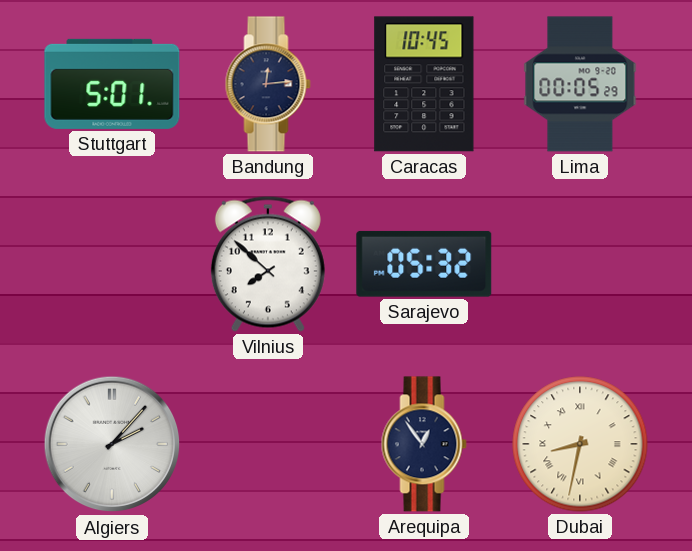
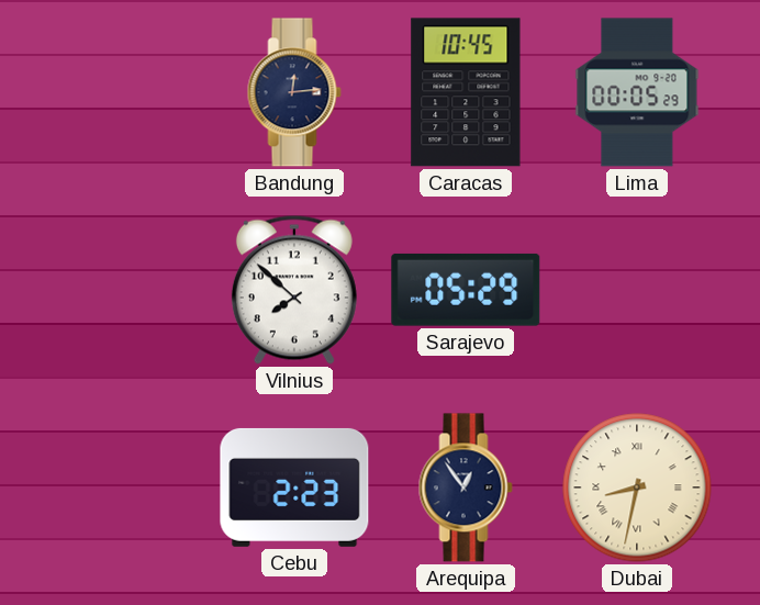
Stuttgart: 5:01 -> none (112, 84)
Sarajevo: 05:32 -> 05:29 (466, 290)
Algiers: 2:07 -> none (112, 444)
Cebu: none -> 2:23 (294, 488)
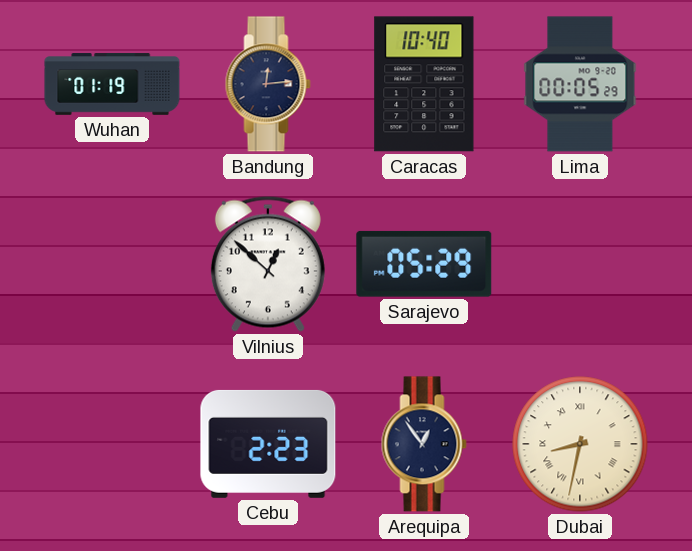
Wuhan: none -> 01:19 (112, 84)
Caracas: 10:45 -> 10:40 (424, 84)
Vilnius: 7:52 -> 12:52 (268, 264)
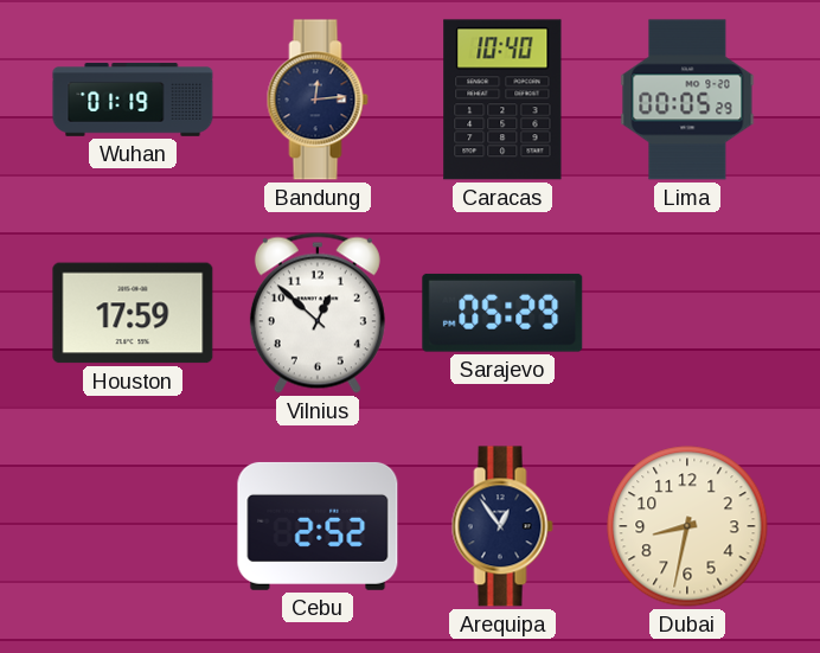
Houston: none -> 17:59 (133, 313)
Cebu: 2:23 -> 2:52 (318, 526)
Dubai numerals: Roman -> Arabic (687, 526)
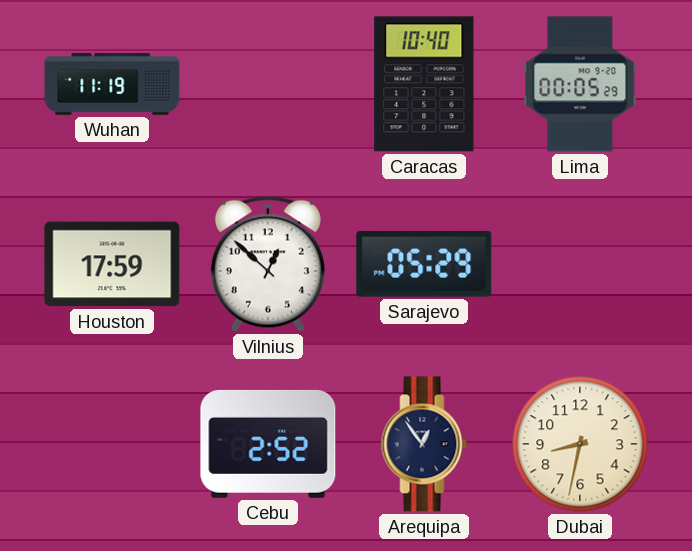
Wuhan: 01:19 -> 11:19 (112, 84)
Bandung: 12:14 -> none (318, 100)
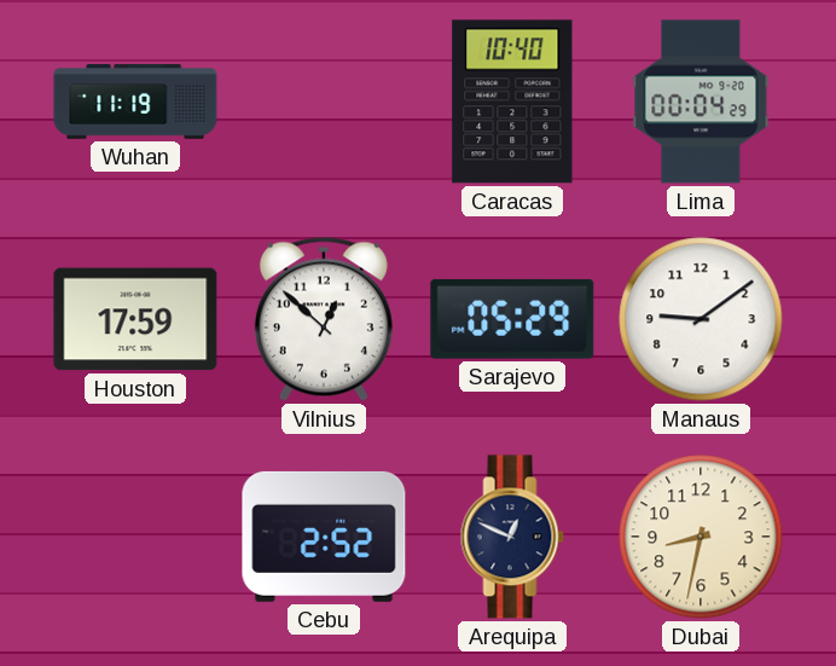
Lima: 00:05 -> 00:04 (701, 102)
Manaus: none -> 9:09 (701, 319)
Arequipa: 12:54 -> 12:49 (512, 537)
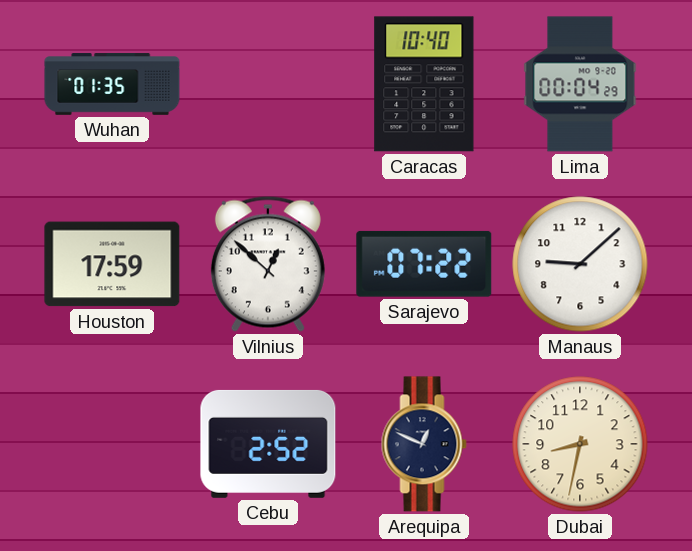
Wuhan: 11:19 -> 01:35 (112, 84)
Sarajevo: 05:29 -> 07:22 (424, 264)
Manaus: 9:09 -> 9:08 (580, 264)
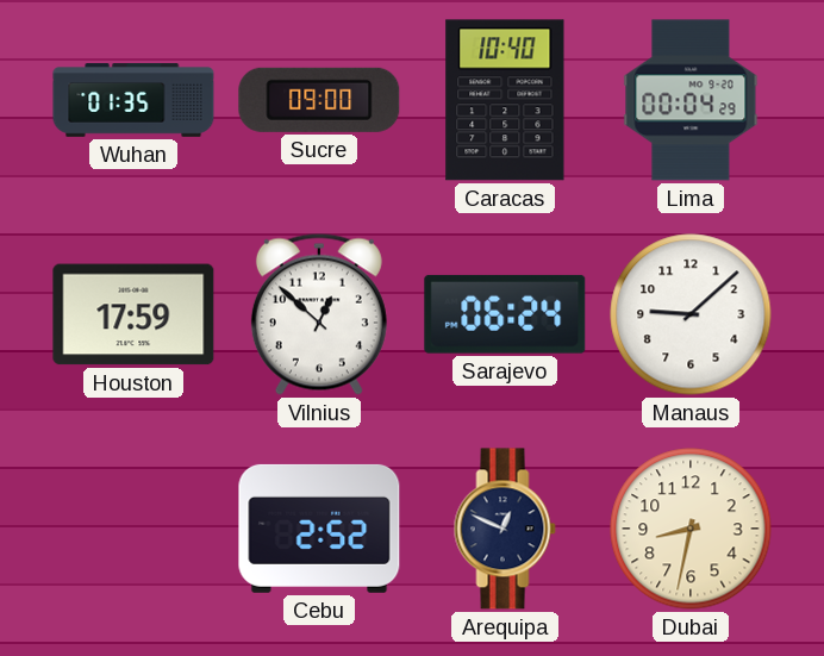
Sucre: none -> 09:00 (319, 100)
Sarajevo: 07:22 -> 06:24 (505, 314)
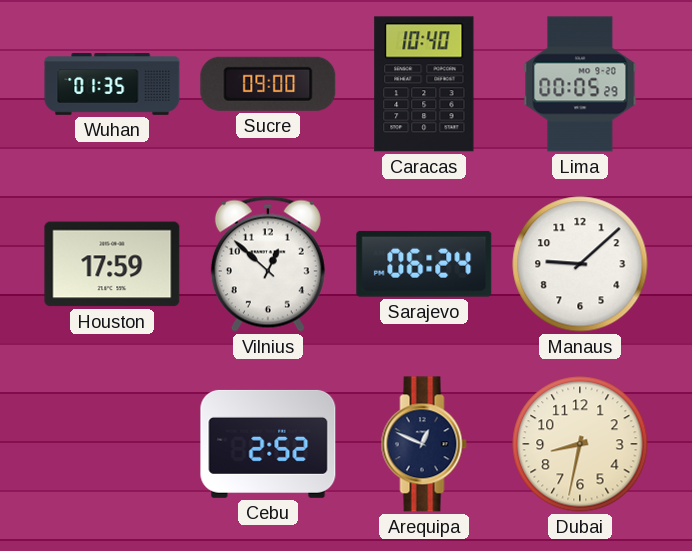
Lima: 00:04 -> 00:05 (580, 84)
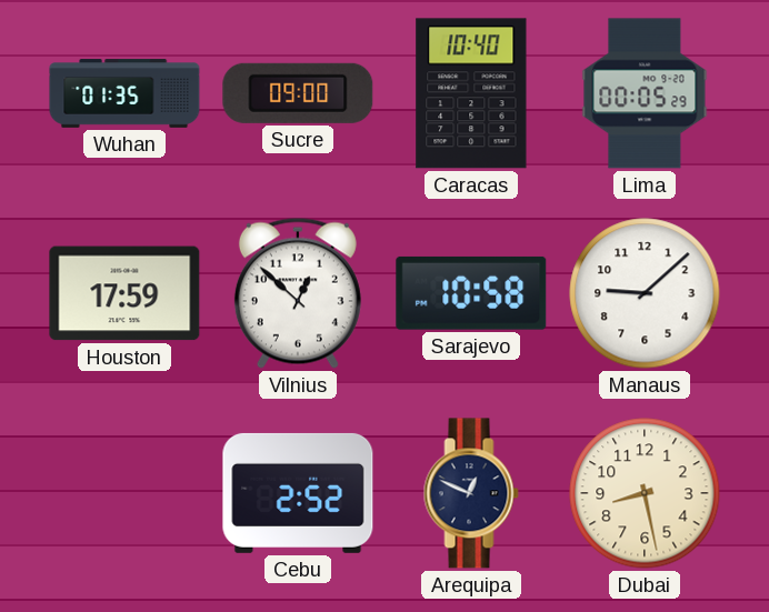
Sarajevo: 06:24 -> 10:58 (471, 293)
Dubai: 8:32 -> 8:28 (645, 493)
